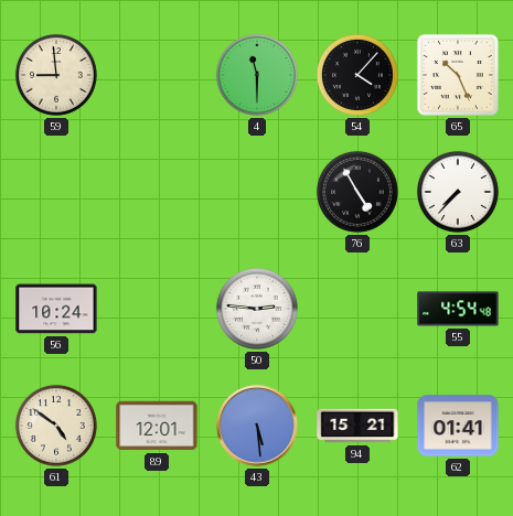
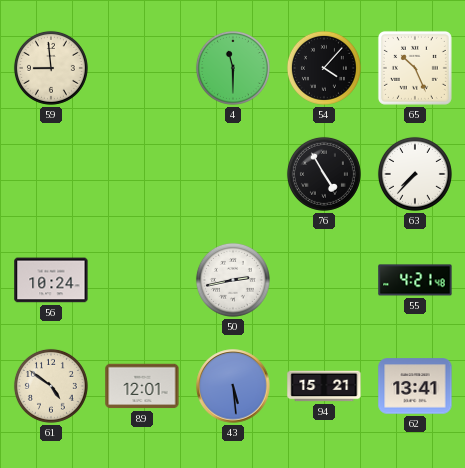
50: 2:46 -> 2:43 (233, 280)
55: 4:54 -> 4:21 (415, 280)
62: 01:41 -> 13:41 (415, 386)
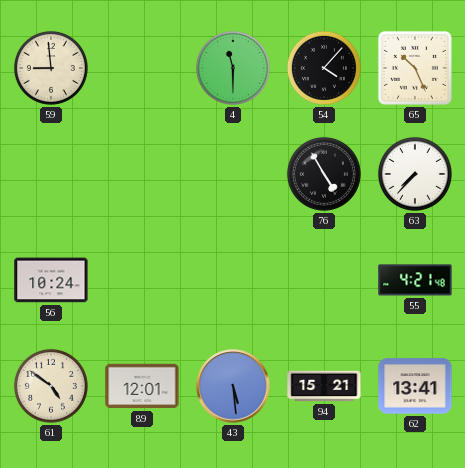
50: 2:43 -> none (233, 280)
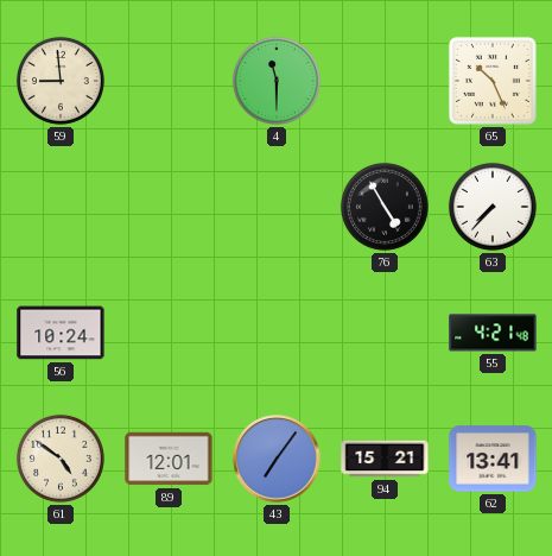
54: 4:07 -> none (324, 68)
43: 5:29 -> 7:06 (277, 459)
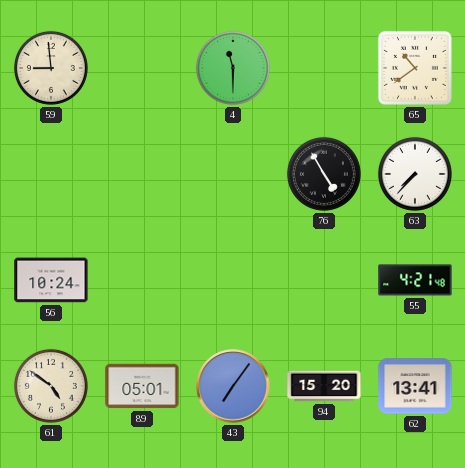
65: 10:26 -> 10:39 (415, 68)
89: 12:01 -> 05:01 (142, 386)
94: 15:21 -> 15:20 (324, 386)
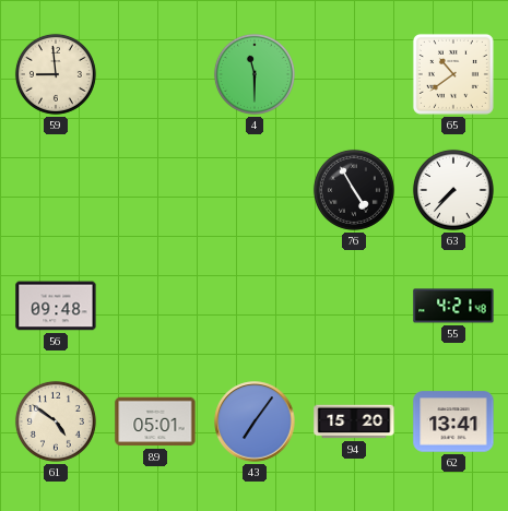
56: 10:24 -> 09:48 (56, 306)
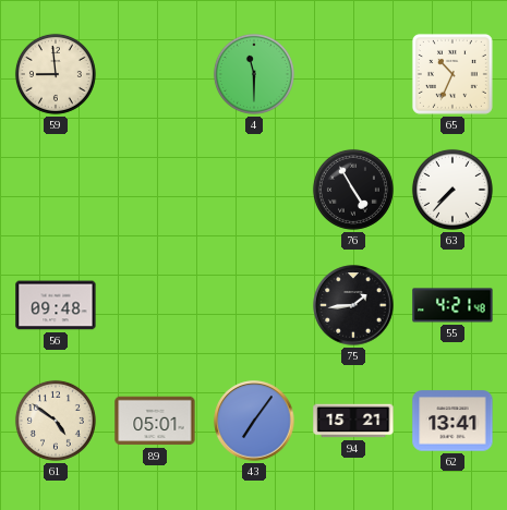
65: 10:39 -> 10:34 (452, 74)
75: none -> 1:44 (353, 305)
94: 15:20 -> 15:21 (353, 421)
